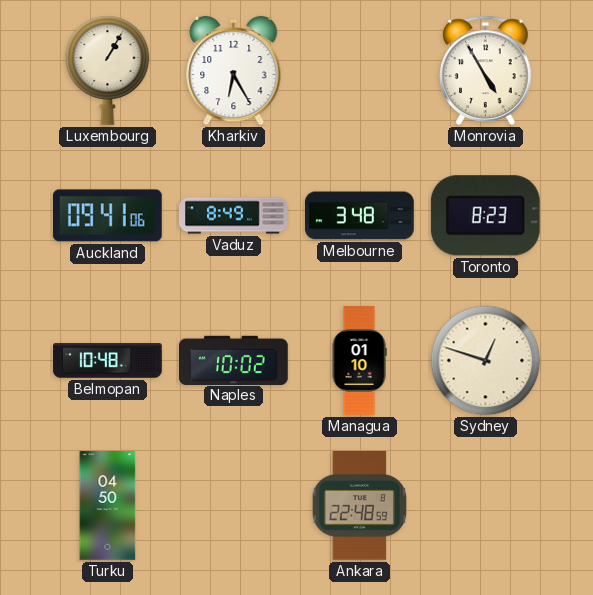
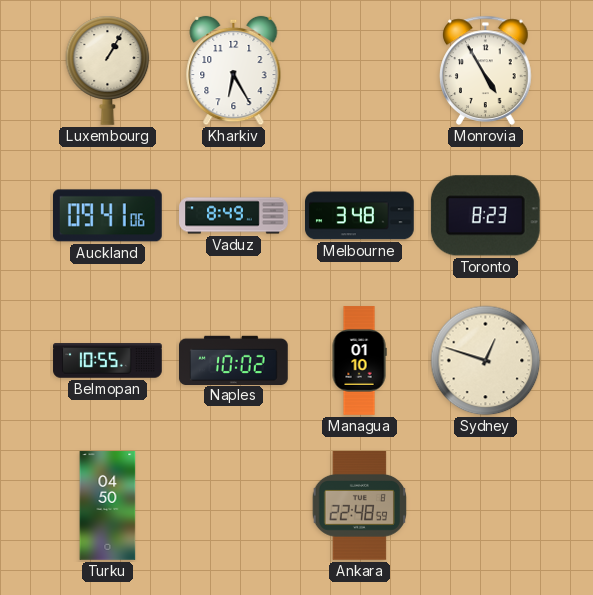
Belmopan: 10:48 -> 10:55 (108, 361)
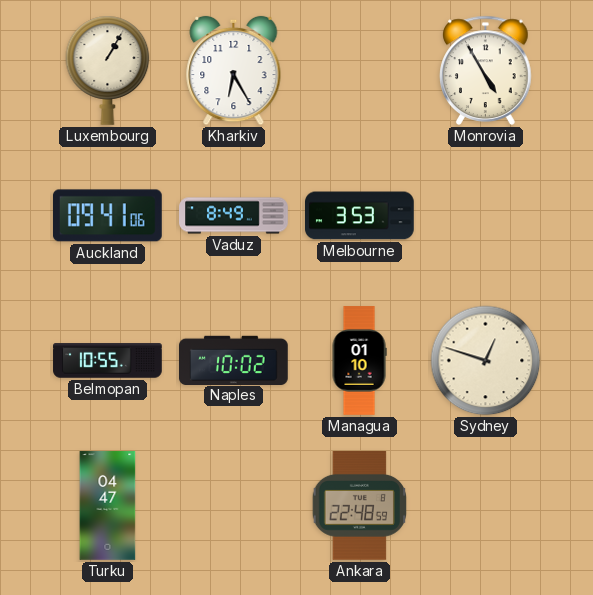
Melbourne: 3:48 -> 3:53 (360, 216)
Toronto: 8:23 -> none (485, 216)
Turku: 04:50 -> 04:47 (108, 506)
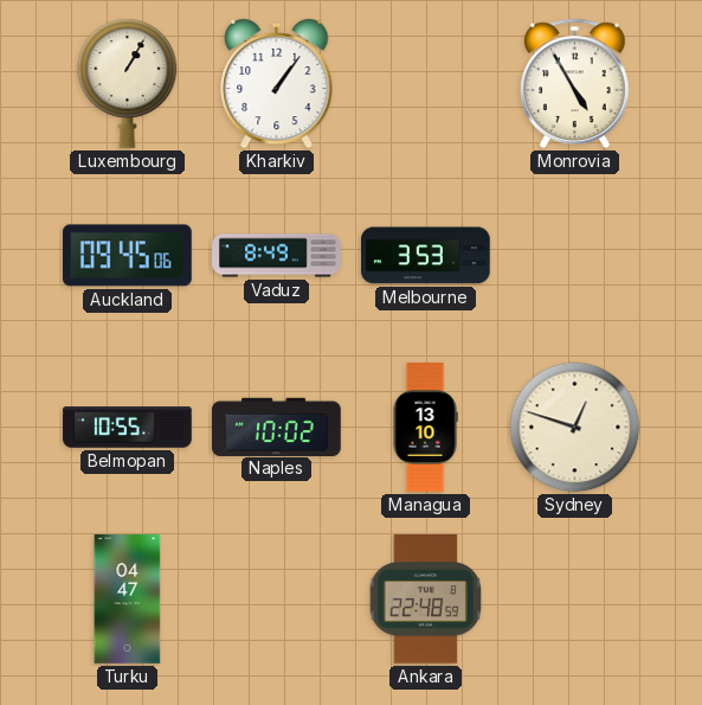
Kharkiv: 6:25 -> 1:06 (277, 84)
Auckland: 09:41 -> 09:45 (128, 256)
Managua: 01:10 -> 13:10 (425, 428)
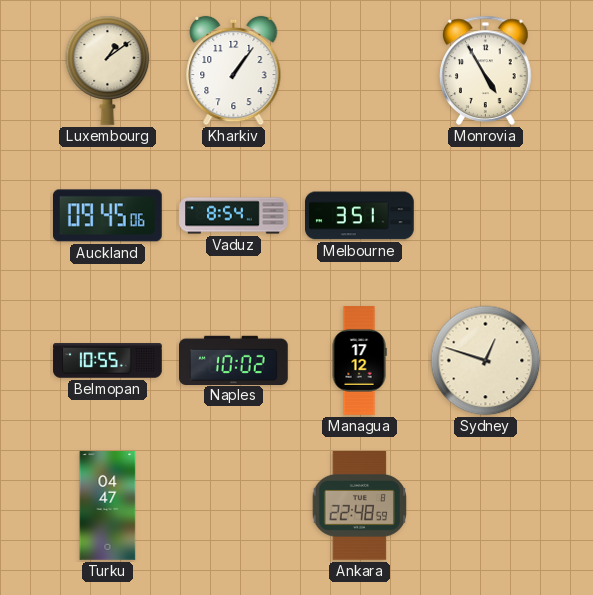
Luxembourg: 1:05 -> 1:09 (108, 70)
Vaduz: 8:49 -> 8:54 (234, 216)
Melbourne: 3:53 -> 3:51 (360, 216)
Managua: 13:10 -> 17:12 (359, 361)
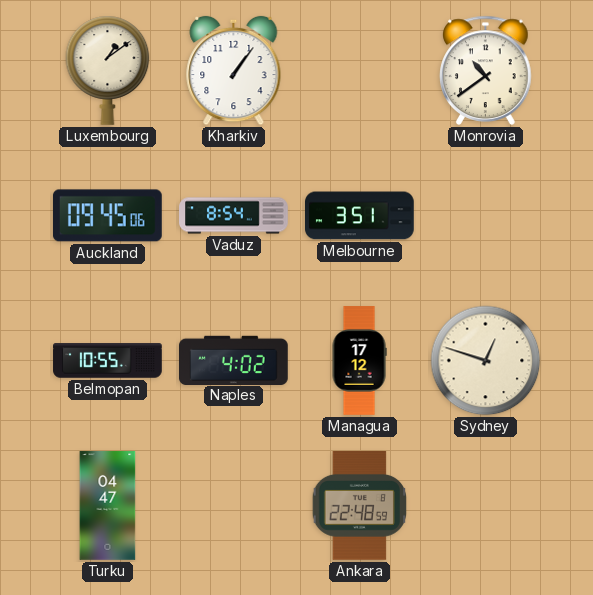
Monrovia: 4:55 -> 10:39 (486, 70)
Naples: 10:02 -> 4:02 (234, 360)
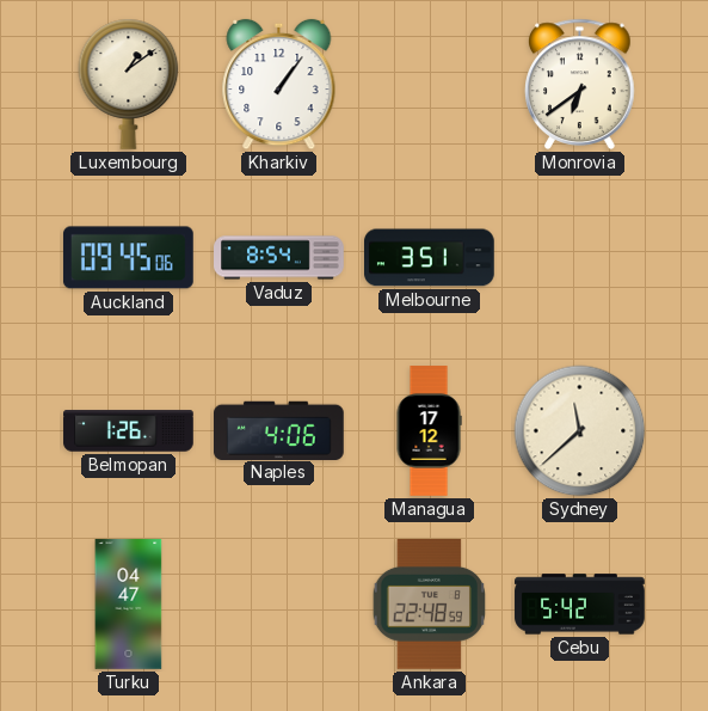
Monrovia: 10:39 -> 6:39 (580, 84)
Belmopan: 10:55 -> 1:26 (129, 431)
Naples: 4:02 -> 4:06 (279, 430)
Sydney: 12:48 -> 11:38 (580, 431)
Cebu: none -> 5:42 (580, 605)
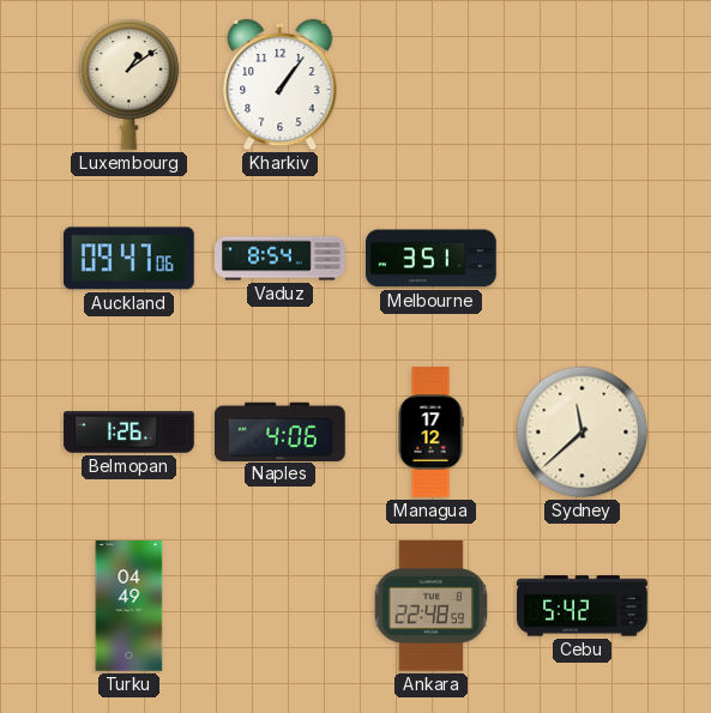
Monrovia: 6:39 -> none (580, 84)
Auckland: 09:45 -> 09:47 (129, 259)
Turku: 04:47 -> 04:49 (129, 606)
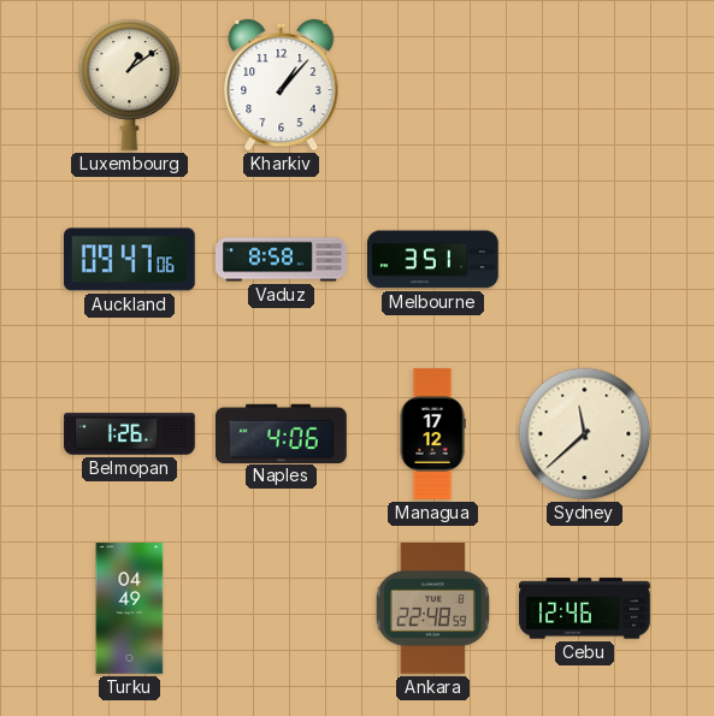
Kharkiv: 1:06 -> 1:07 (282, 85)
Vaduz: 8:54 -> 8:58 (282, 260)
Cebu: 5:42 -> 12:46 (585, 609)
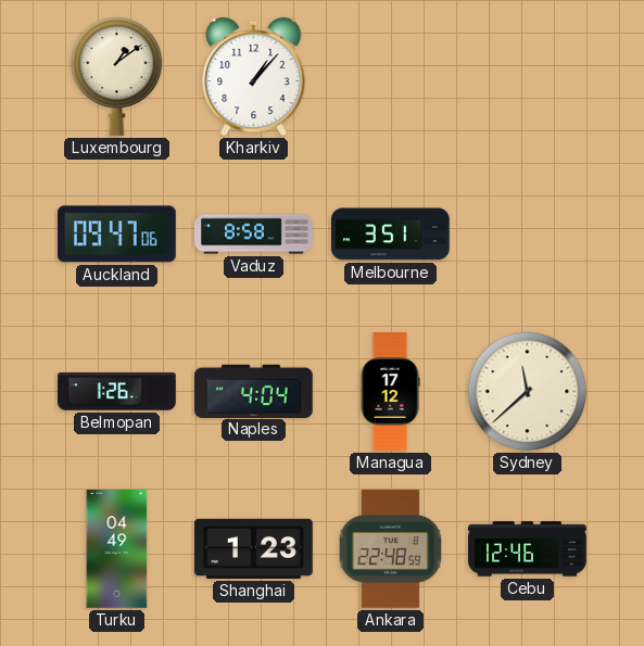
Naples: 4:06 -> 4:04 (254, 391)
Shanghai: none -> 1:23 (254, 548)
